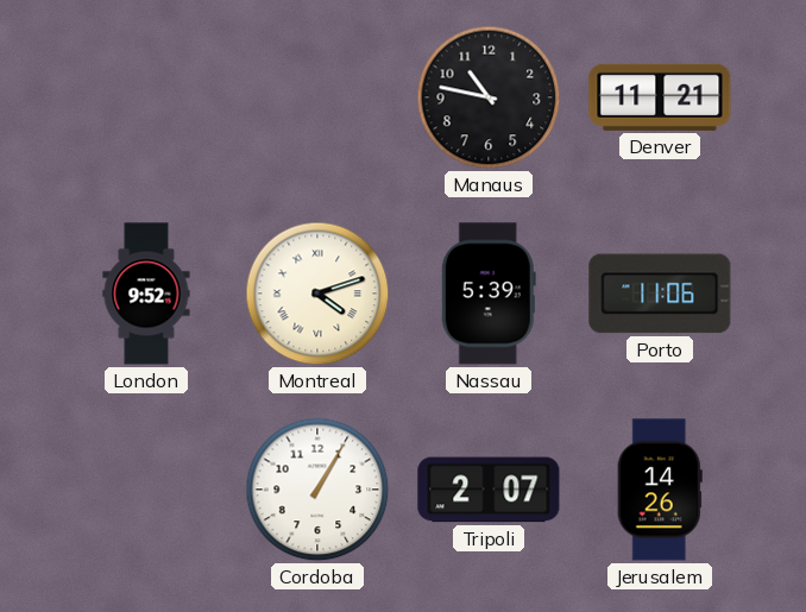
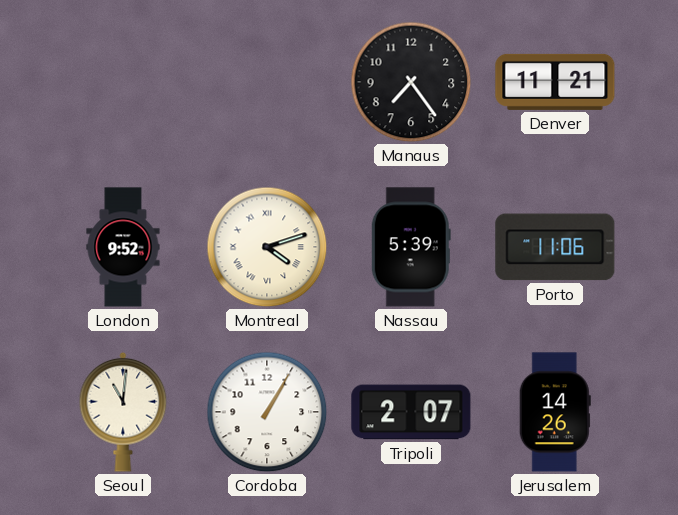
Manaus: 10:47 -> 7:24 (411, 82)
Seoul: none -> 11:01 (123, 412)
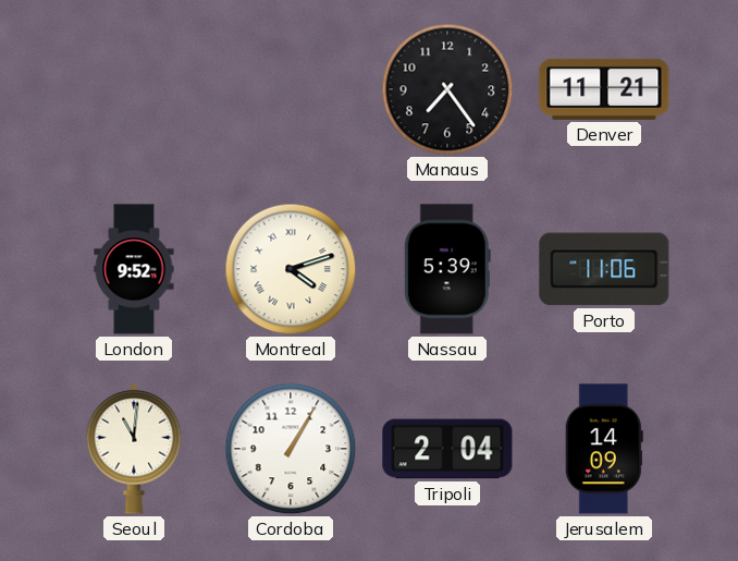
Tripoli: 2:07 -> 2:04 (447, 449)
Jerusalem: 14:26 -> 14:09 (604, 449)
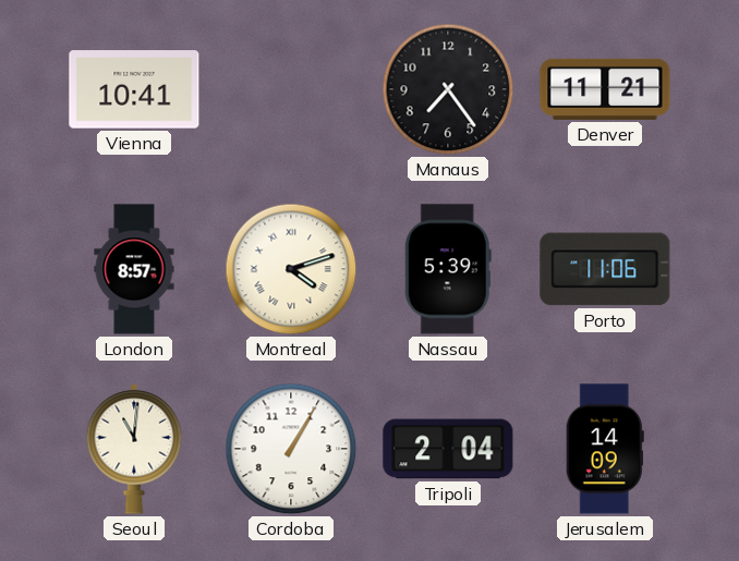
Vienna: none -> 10:41 (134, 89)
London: 9:52 -> 8:57 (134, 269)
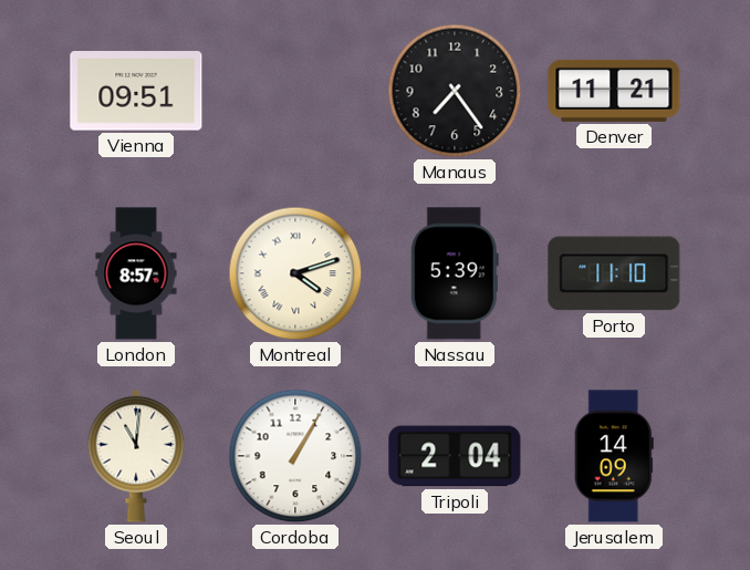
Vienna: 10:41 -> 09:51 (136, 91)
Porto: 11:06 -> 11:10 (614, 273)
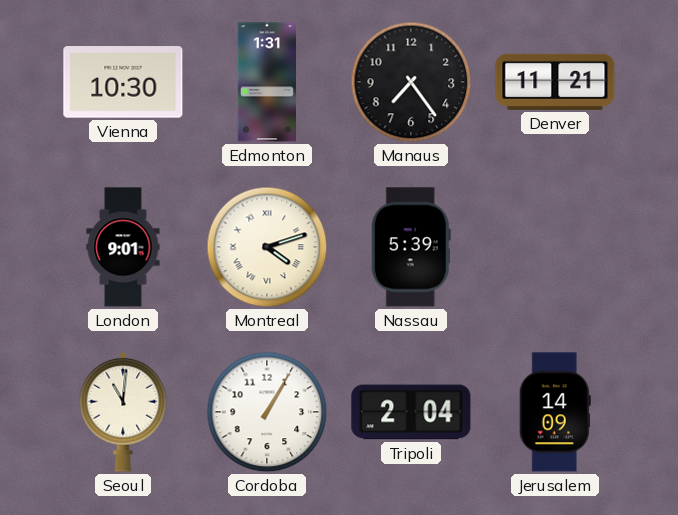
Vienna: 09:51 -> 10:30 (123, 82)
Edmonton: none -> 1:31 (266, 82)
London: 8:57 -> 9:01 (123, 247)
Porto: 11:10 -> none (614, 273)
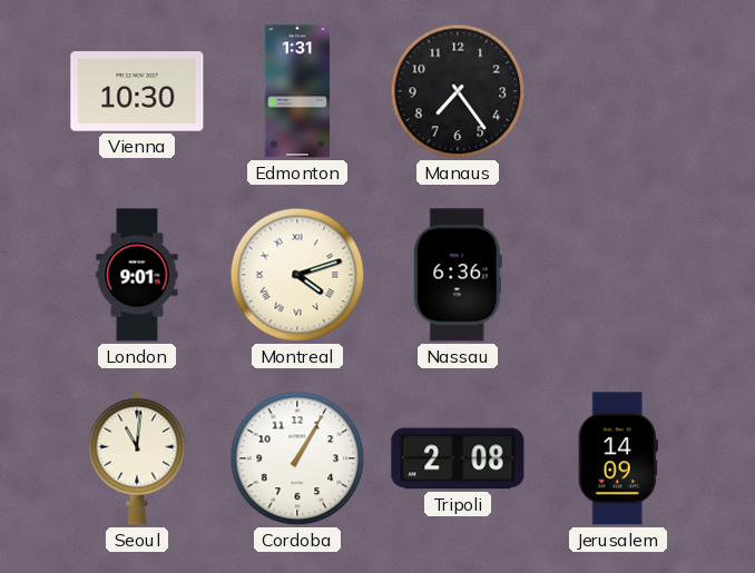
Denver: 11:21 -> none (555, 82)
Nassau: 5:39 -> 6:36 (458, 275)
Tripoli: 2:04 -> 2:08 (458, 458)
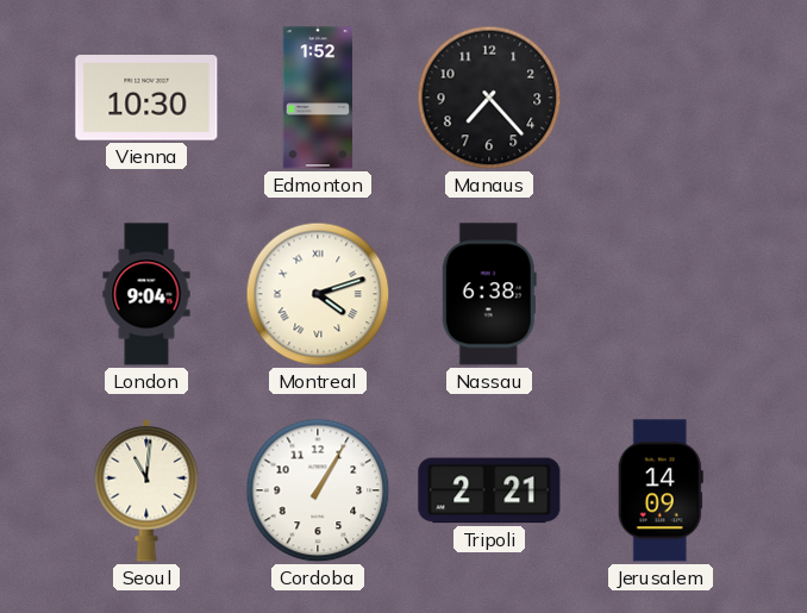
Edmonton: 1:31 -> 1:52 (317, 98)
Manaus: 7:24 -> 7:23 (489, 98)
London: 9:01 -> 9:04 (146, 294)
Nassau: 6:36 -> 6:38 (489, 294)
Tripoli: 2:08 -> 2:21 (489, 490)
